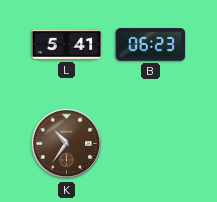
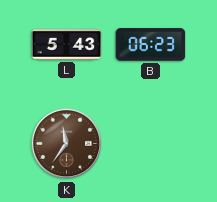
L: 5:41 -> 5:43 (67, 45)
K: 10:36 -> 11:36 (67, 144)
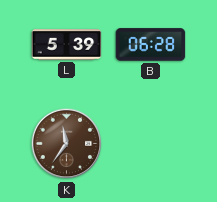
L: 5:43 -> 5:39 (67, 45)
B: 06:23 -> 06:28 (151, 45)
